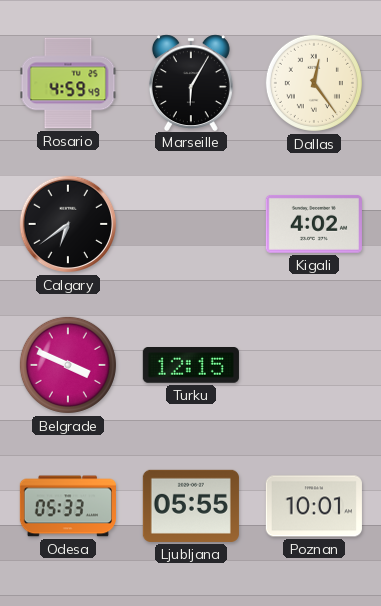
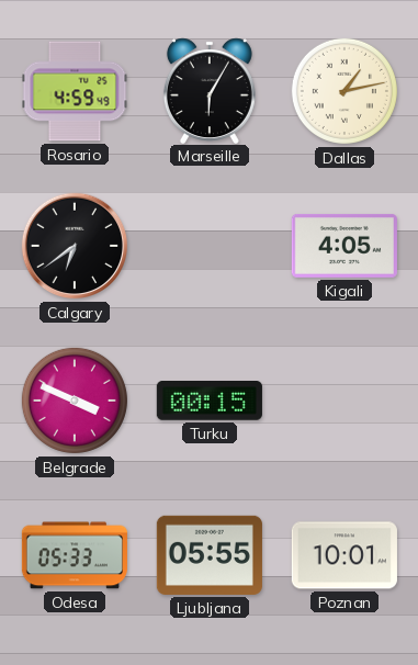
Dallas: 12:24 -> 1:13 (344, 91)
Kigali: 4:02 -> 4:05 (344, 246)
Turku: 12:15 -> 00:15 (210, 402)
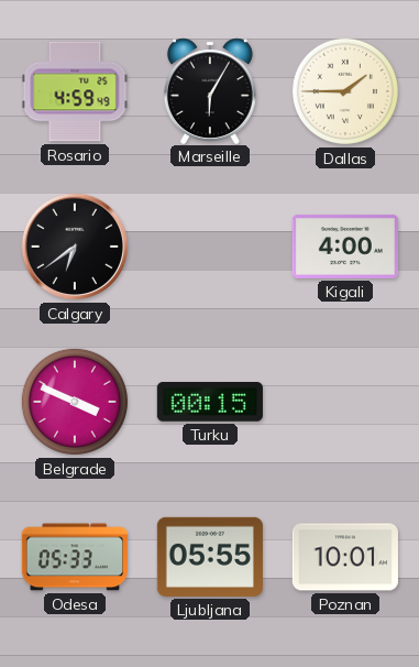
Dallas: 1:13 -> 1:45 (345, 91)
Kigali: 4:05 -> 4:00 (345, 247)
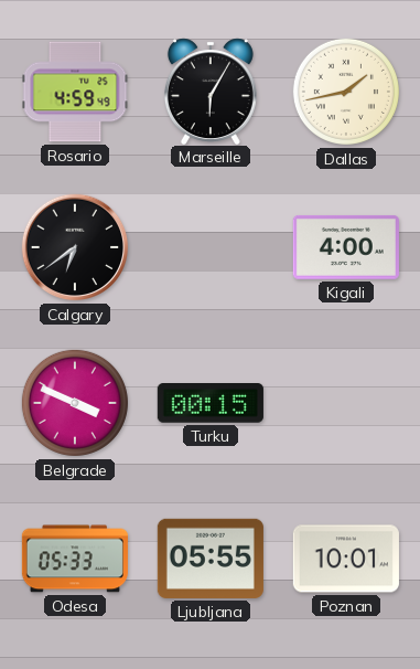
Dallas: 1:45 -> 1:43 (346, 92)
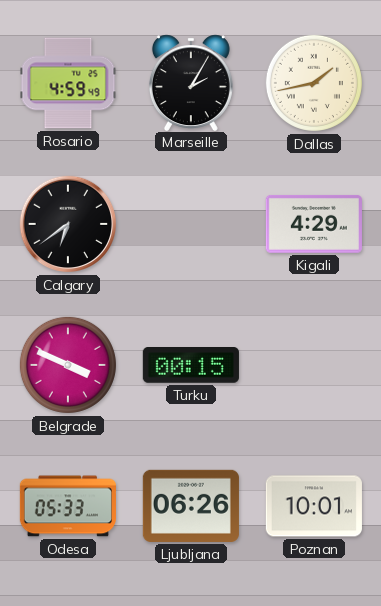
Marseille: 6:05 -> 2:05 (191, 82)
Kigali: 4:00 -> 4:29 (314, 224)
Ljubljana: 05:55 -> 06:26 (191, 506)
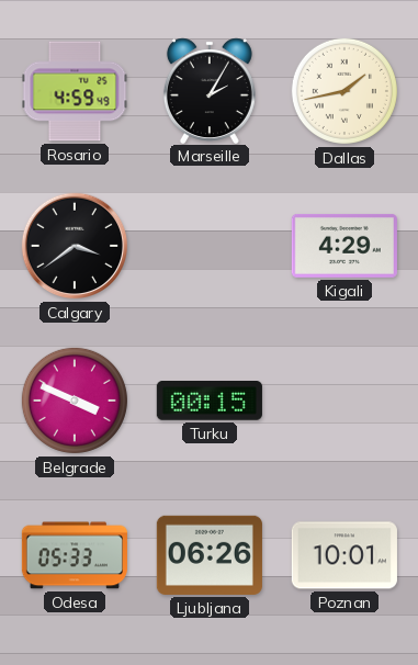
Calgary: 6:39 -> 3:39 (75, 246)
